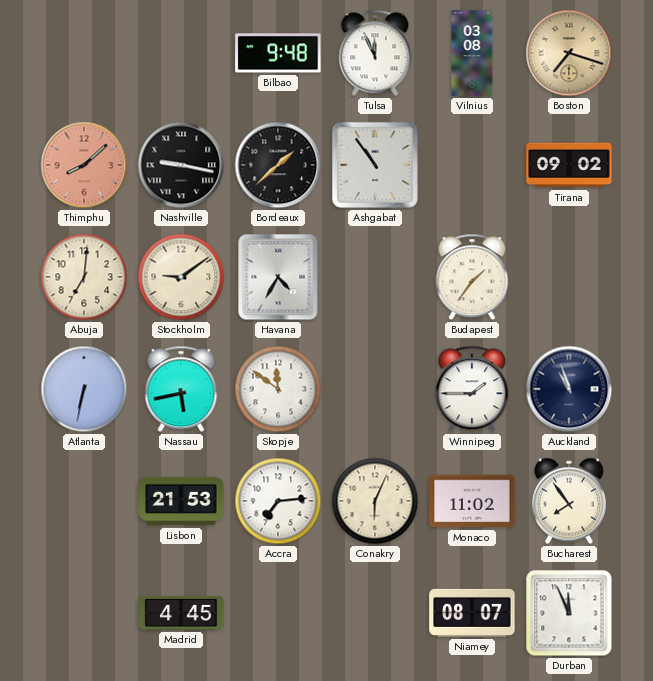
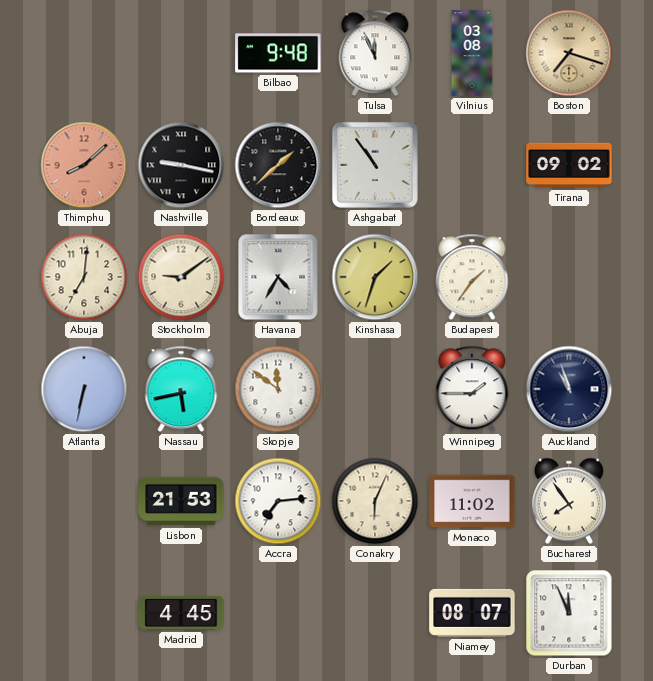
Kinshasa: none -> 1:33 (375, 277)
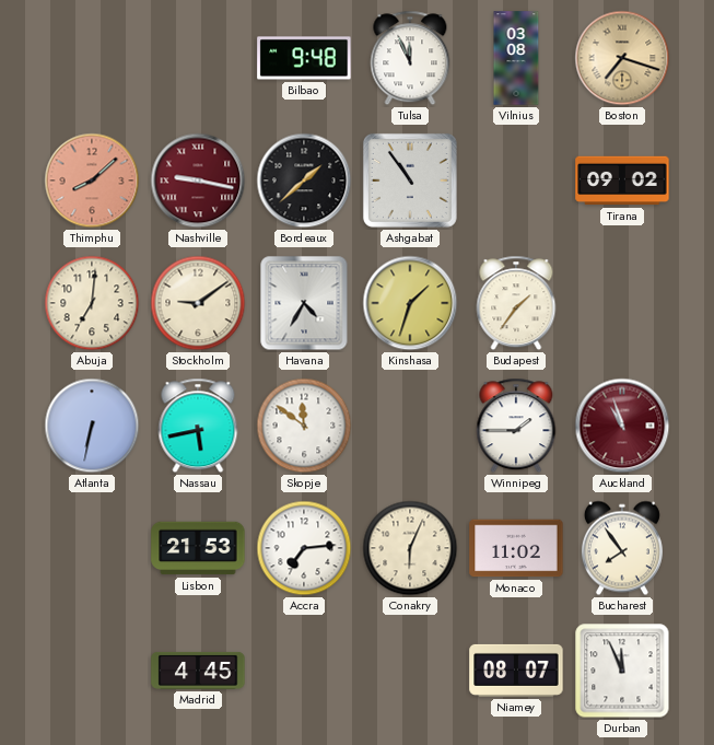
Nashville dial: black -> burgundy (198, 181)
Auckland dial: navy -> burgundy (622, 426)
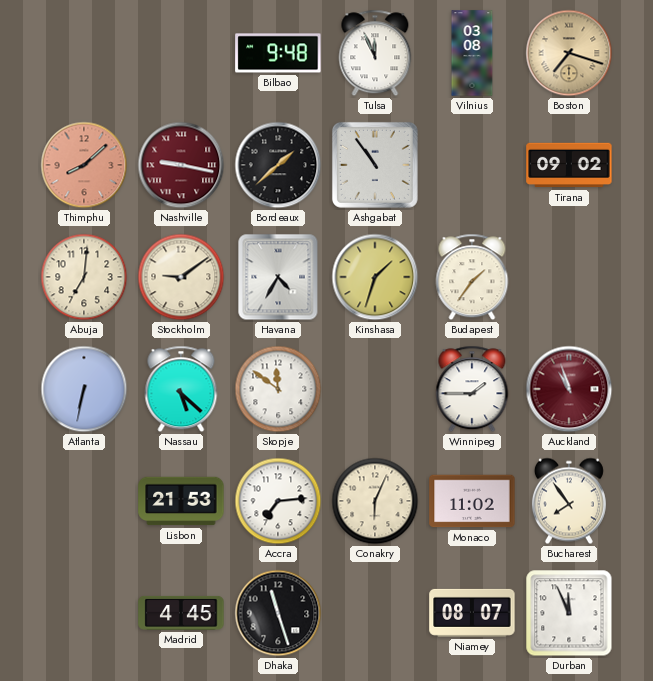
Nassau: 5:43 -> 5:22 (181, 389)
Dhaka: none -> 11:27 (278, 613)
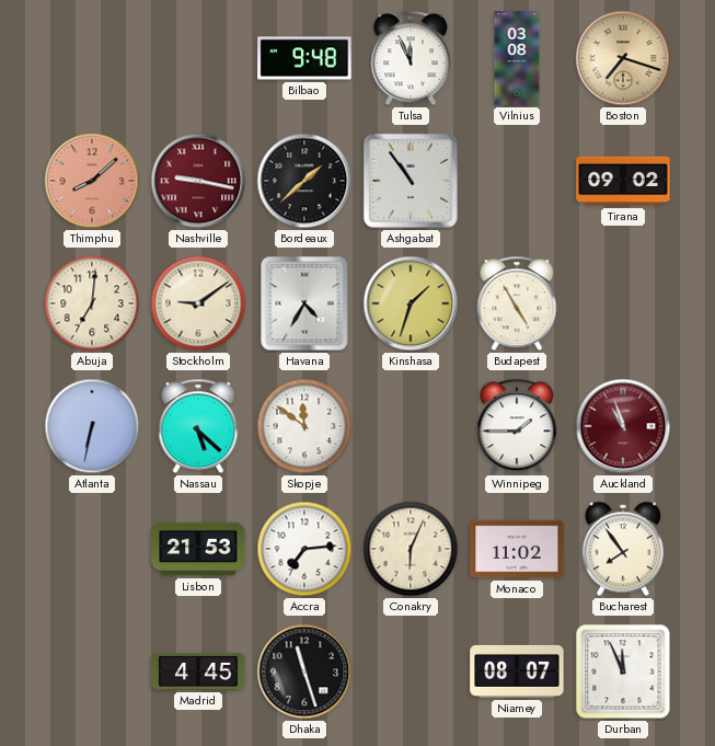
Budapest: 1:36 -> 4:55 (517, 303)
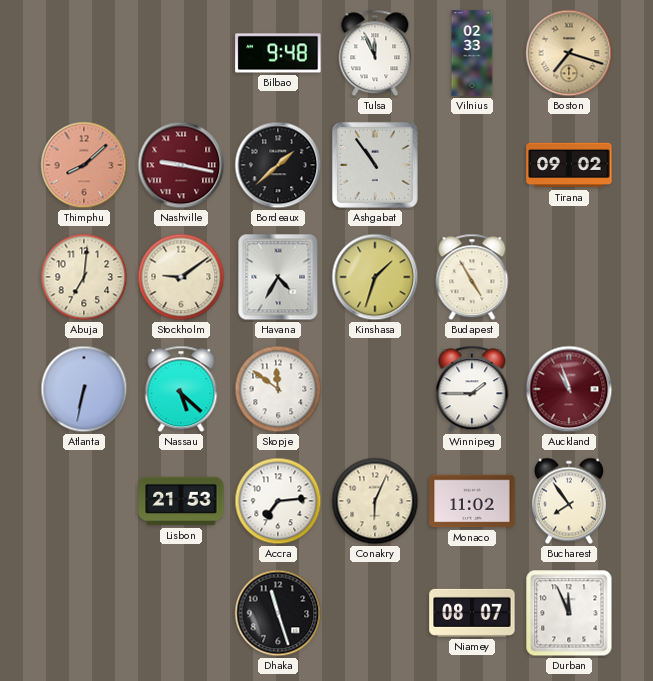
Vilnius: 03:08 -> 02:33 (472, 53)
Madrid: 4:45 -> none (198, 672)
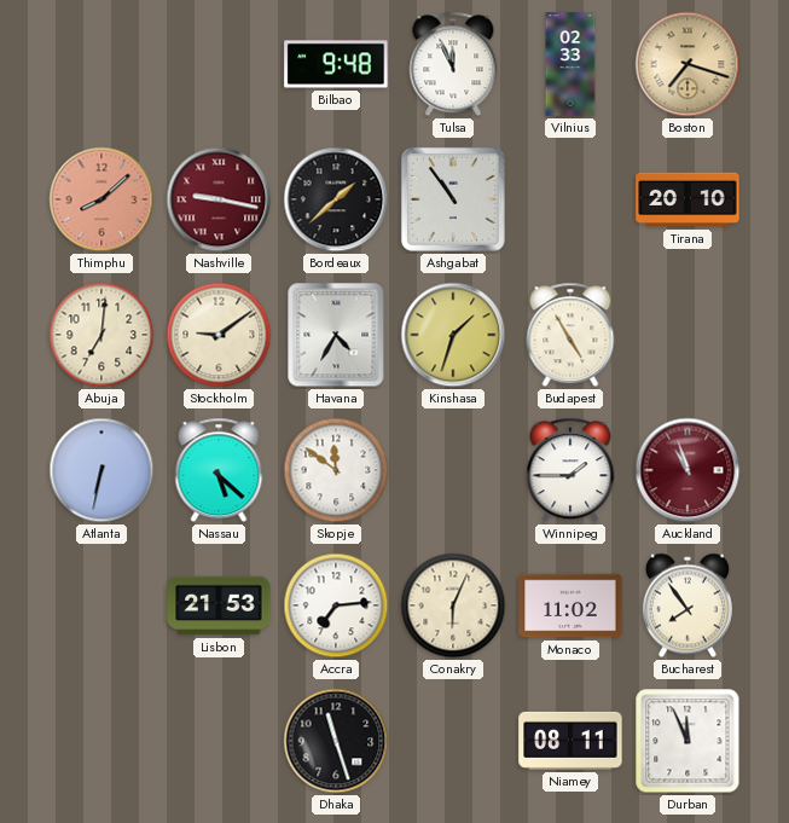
Tirana: 09:02 -> 20:10 (688, 199)
Niamey: 08:07 -> 08:11 (570, 741)
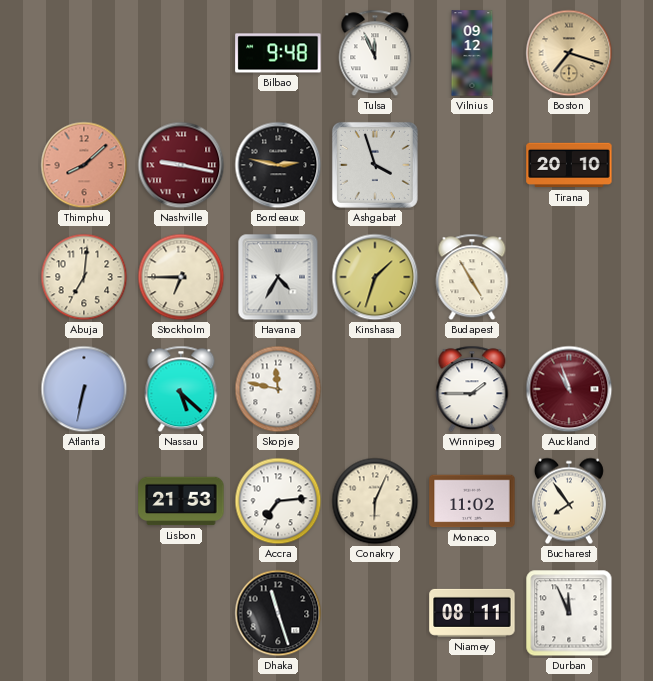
Vilnius: 02:33 -> 09:12 (472, 53)
Bordeaux: 1:38 -> 2:47 (278, 165)
Ashgabat: 10:54 -> 3:57 (375, 165)
Stockholm: 9:09 -> 6:45 (181, 277)
Skopje: 11:51 -> 11:47 (278, 389)
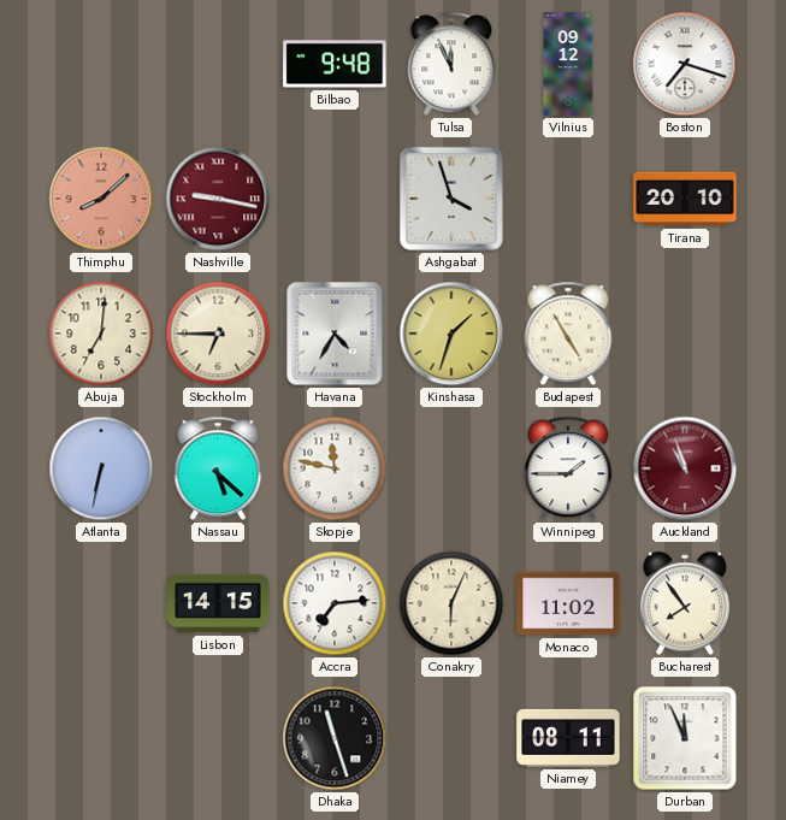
Boston dial: champagne -> white (685, 64)
Bordeaux: 2:47 -> none (278, 165)
Lisbon: 21:53 -> 14:15 (218, 603)
